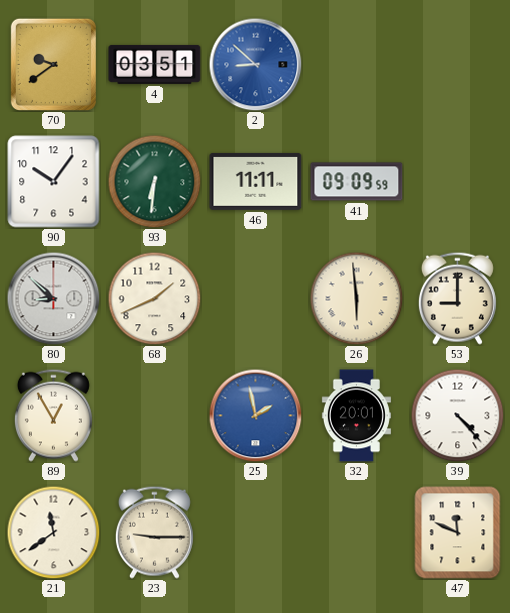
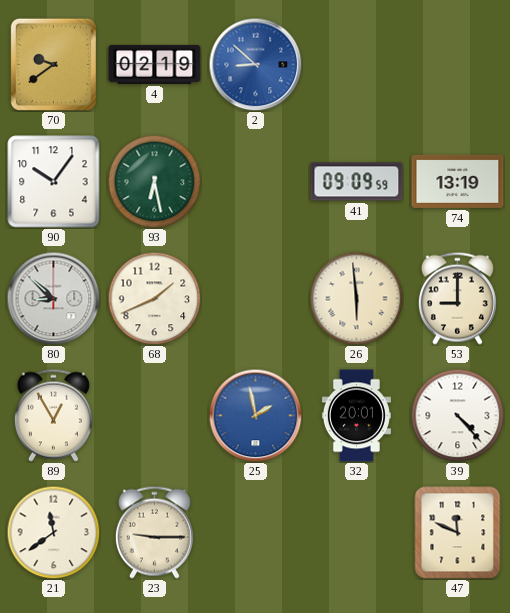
4: 03:51 -> 02:19 (155, 64)
93: 6:31 -> 6:28 (154, 181)
46: 11:11 -> none (256, 181)
74: none -> 13:19 (458, 181)
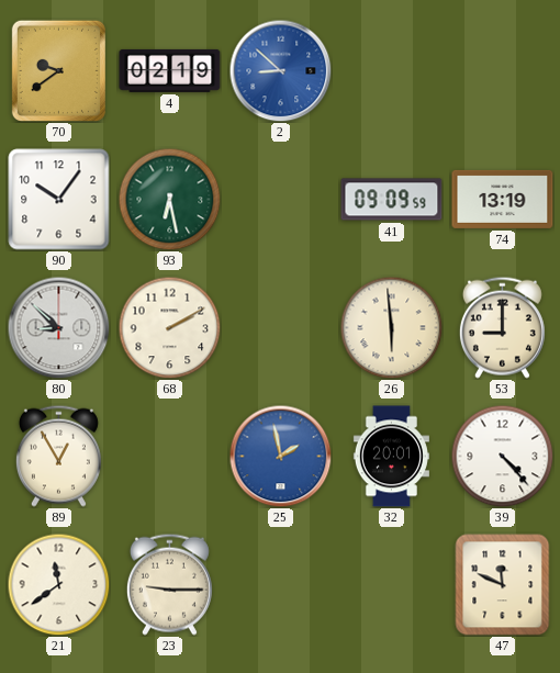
68: 1:41 -> 2:10 (169, 327)
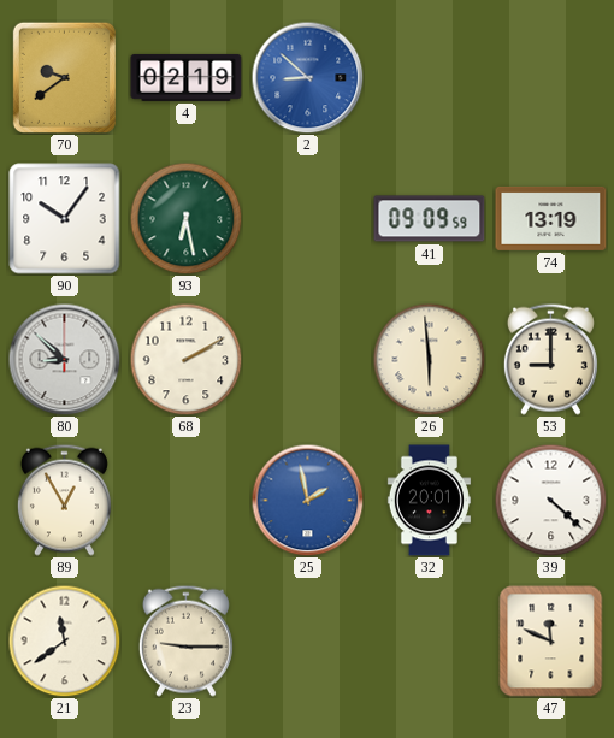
39: 4:23 -> 4:22 (550, 500)
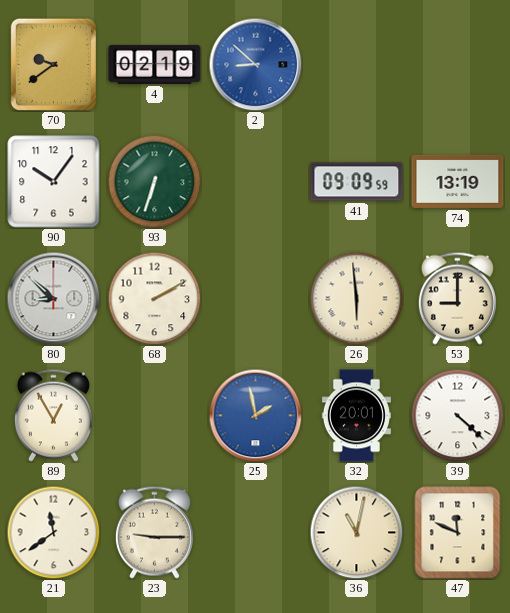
93: 6:28 -> 6:33 (154, 181)
36: none -> 11:02 (356, 532)
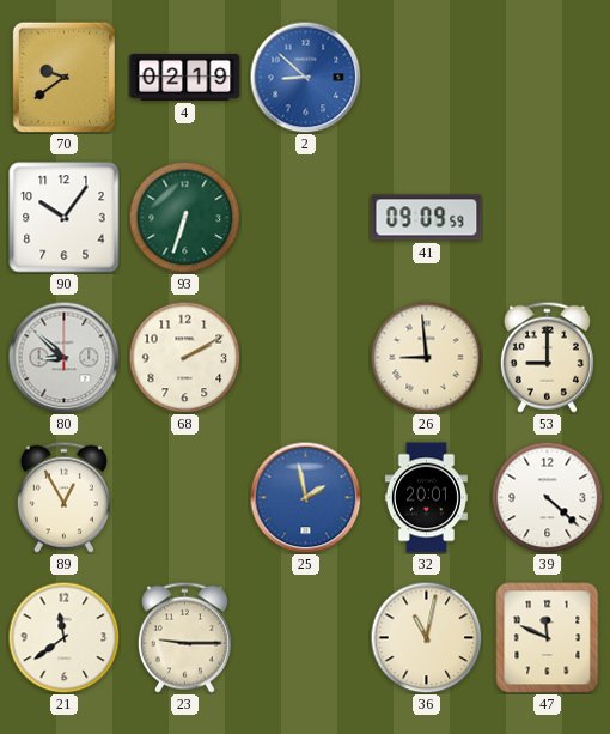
74: 13:19 -> none (458, 181)
26: 5:59 -> 8:59 (426, 357)
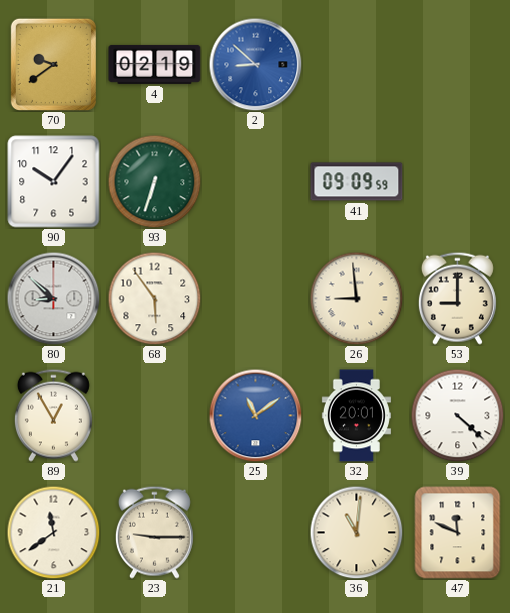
68: 2:10 -> 5:54 (154, 298)
25: 1:58 -> 11:09 (255, 415)
36: 11:02 -> 11:01 (356, 532)
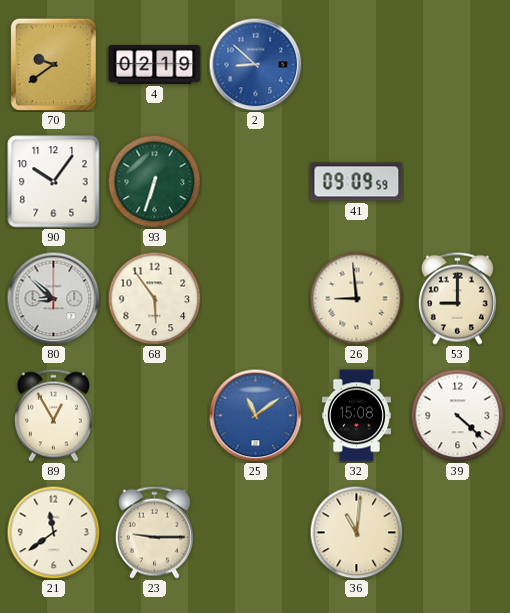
32: 20:01 -> 15:08 (356, 416)
47: 11:49 -> none (458, 533)
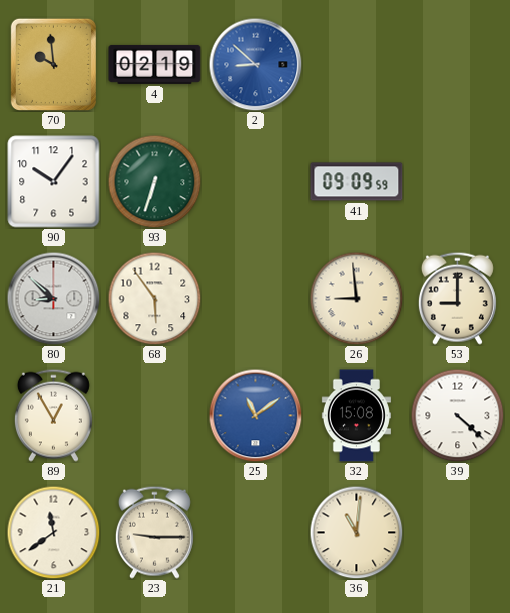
70: 9:39 -> 9:59 (53, 64)
